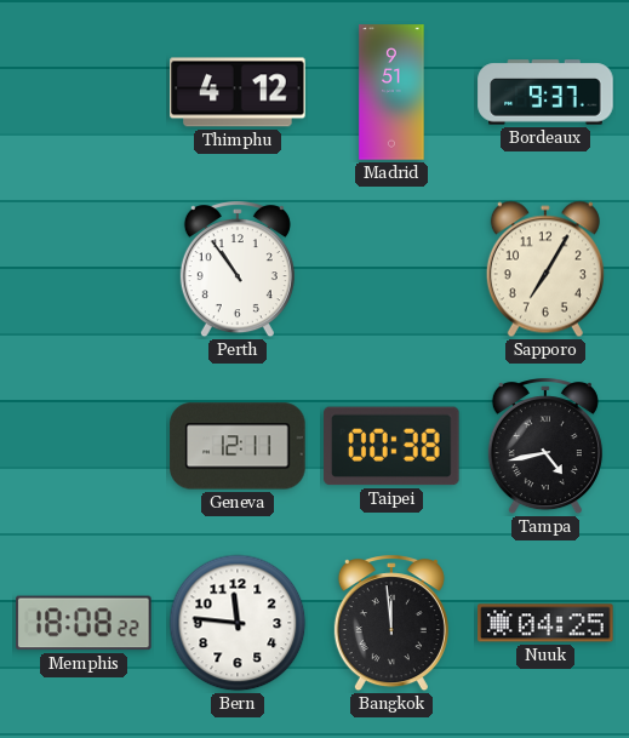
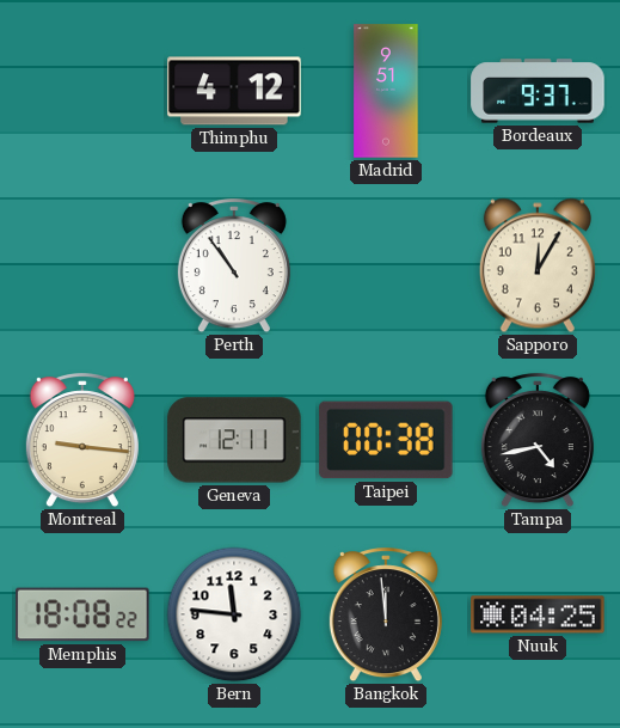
Sapporo: 7:05 -> 12:05 (538, 265)
Montreal: none -> 9:16 (82, 441)
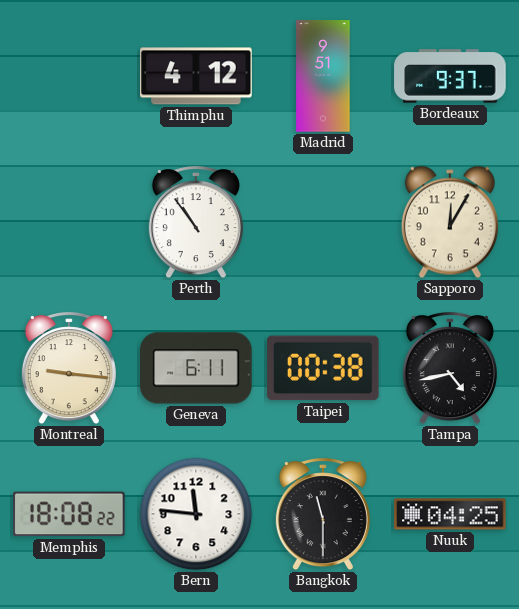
Geneva: 12:11 -> 6:11 (196, 368)
Bangkok: 11:59 -> 11:30 (323, 515)
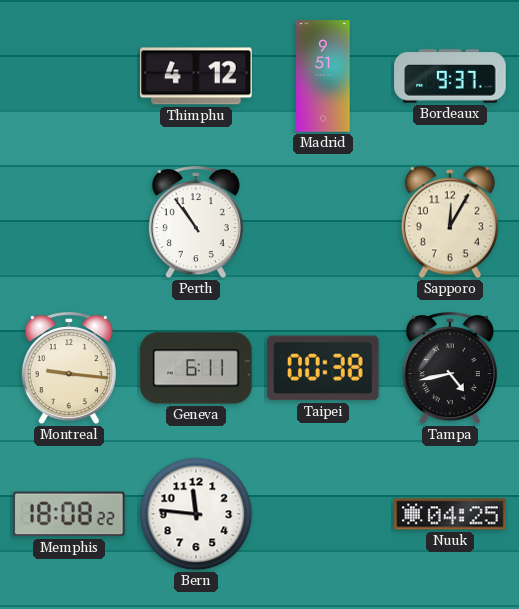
Bangkok: 11:30 -> none (323, 515)
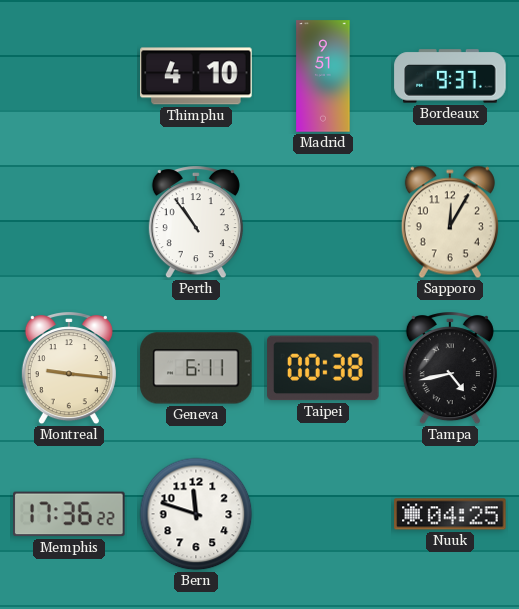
Thimphu: 4:12 -> 4:10 (196, 76)
Memphis: 18:08 -> 17:36 (69, 514)
Bern: 11:46 -> 11:48 (196, 514)
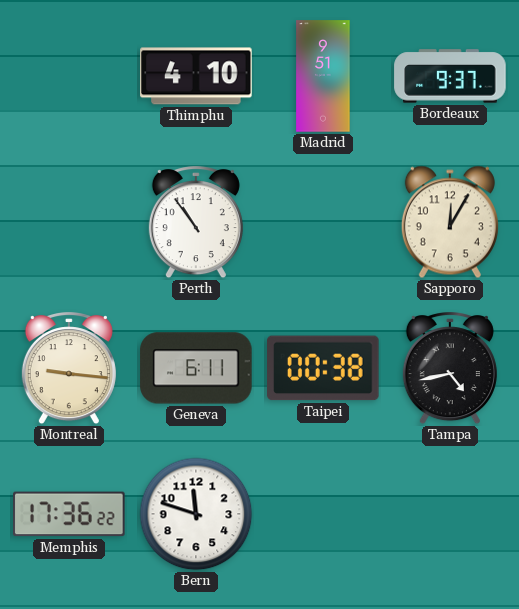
Nuuk: 04:25 -> none (450, 514)
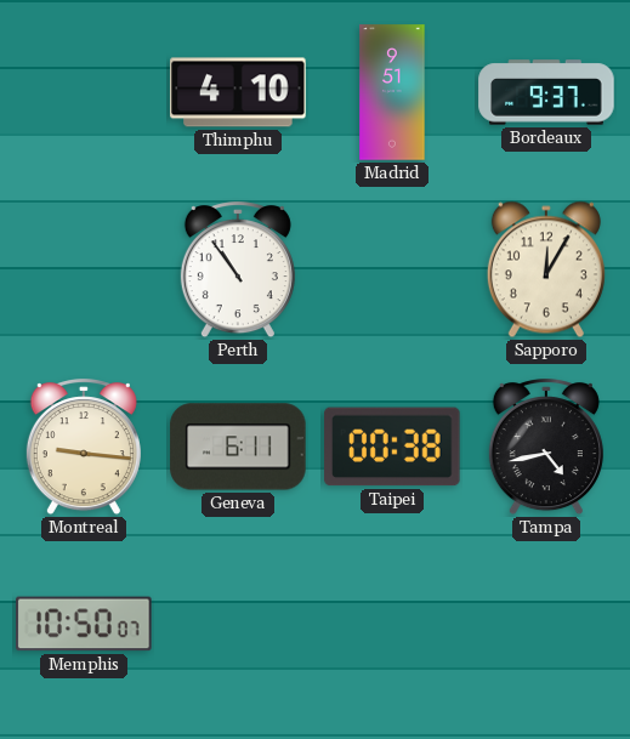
Memphis: 17:36 -> 10:50 (84, 624)
Bern: 11:48 -> none (196, 514)
